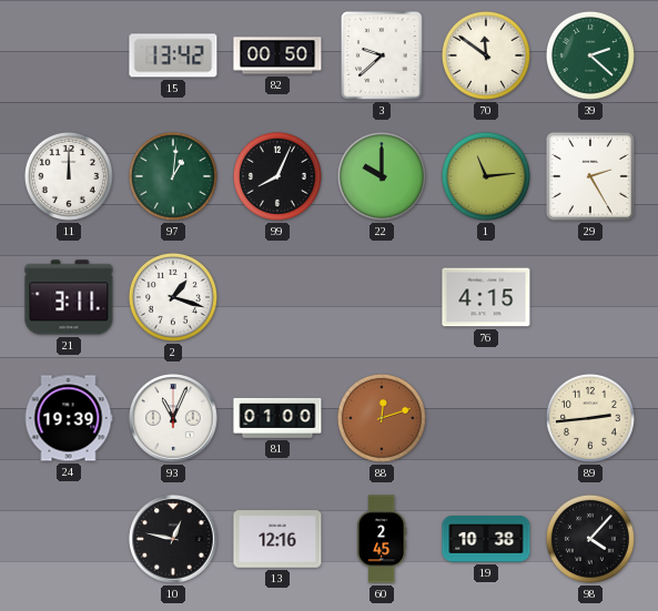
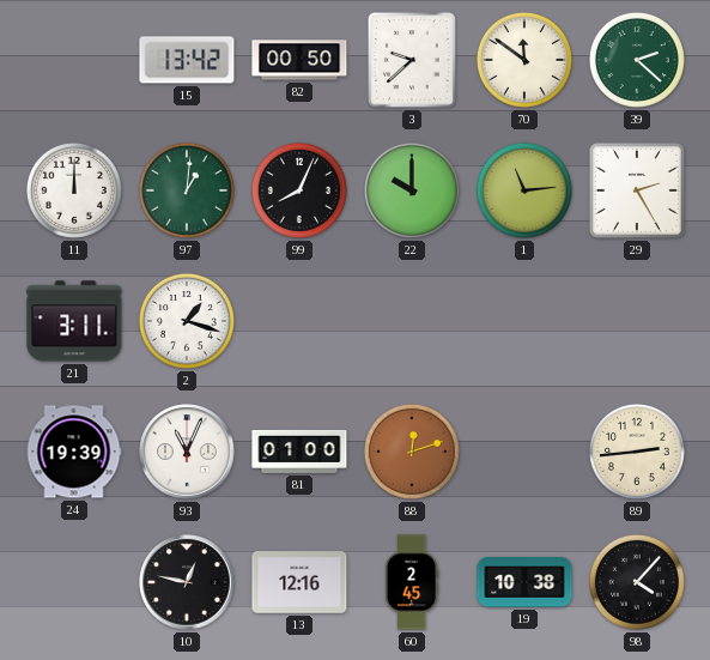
76: 4:15 -> none (486, 297)
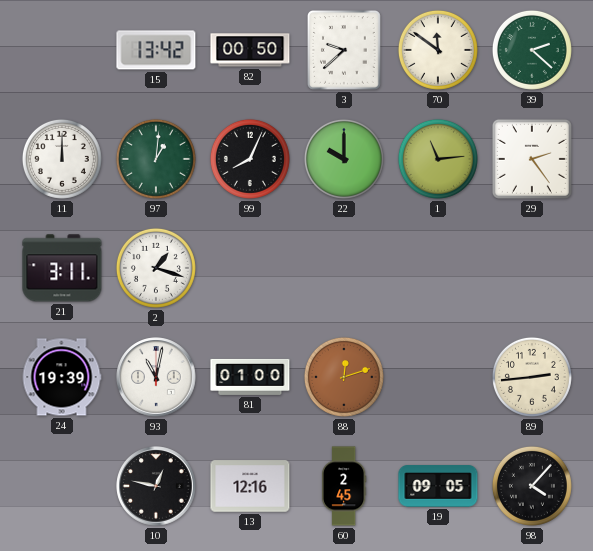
29: 2:25 -> 2:24 (532, 159)
93: 11:04 -> 11:02 (156, 377)
19: 10:38 -> 09:05 (438, 486)
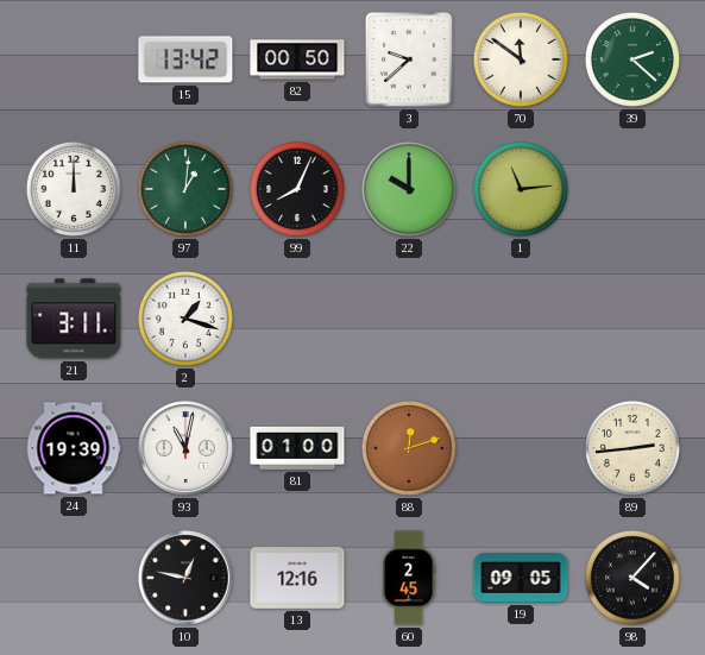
29: 2:24 -> none (532, 159)
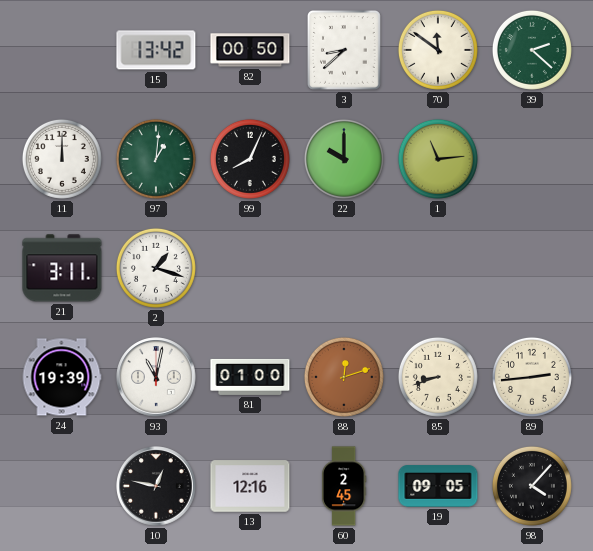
3: 9:38 -> 8:38 (345, 51)
85: none -> 8:42 (438, 377)
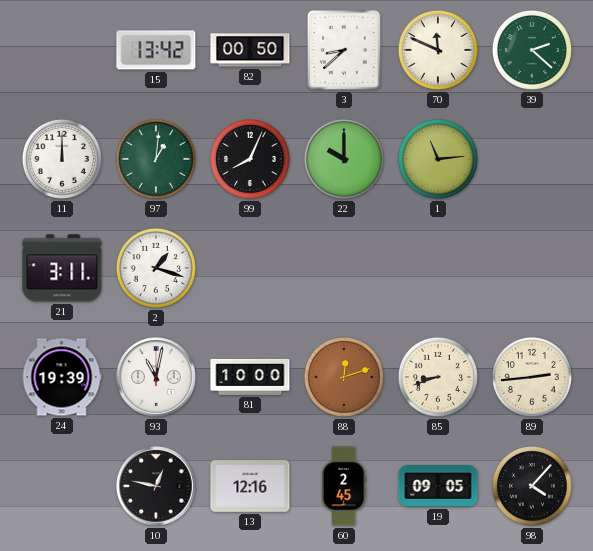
70: 11:51 -> 11:49 (438, 50)
81: 01:00 -> 10:00 (250, 377)
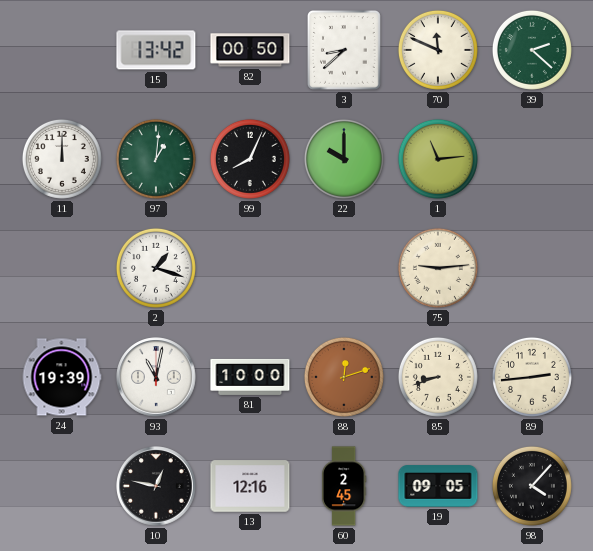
21: 3:11 -> none (62, 268)
75: none -> 9:14 (438, 268)
